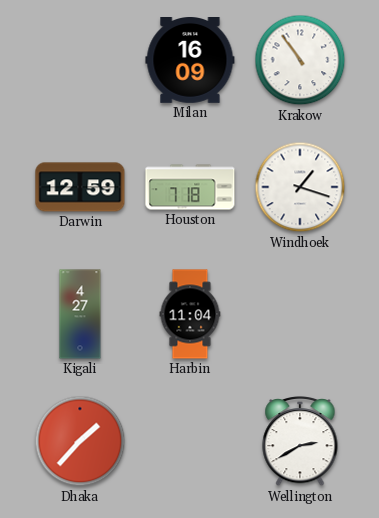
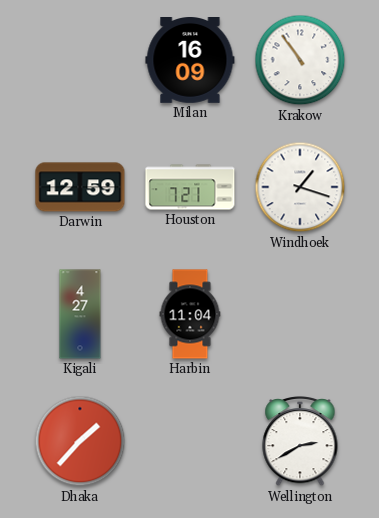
Houston: 7:18 -> 7:21 (190, 187)
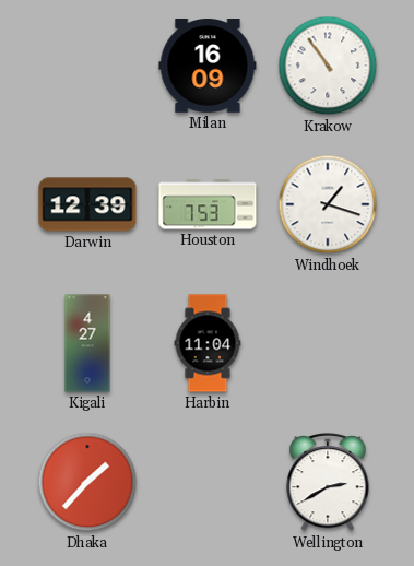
Darwin: 12:59 -> 12:39 (87, 204)
Houston: 7:21 -> 7:53 (208, 204)
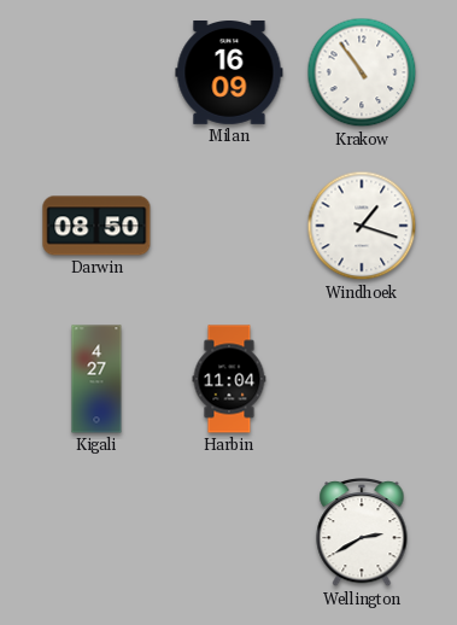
Darwin: 12:39 -> 08:50 (96, 226)
Houston: 7:53 -> none (208, 204)
Dhaka: 1:37 -> none (87, 482)
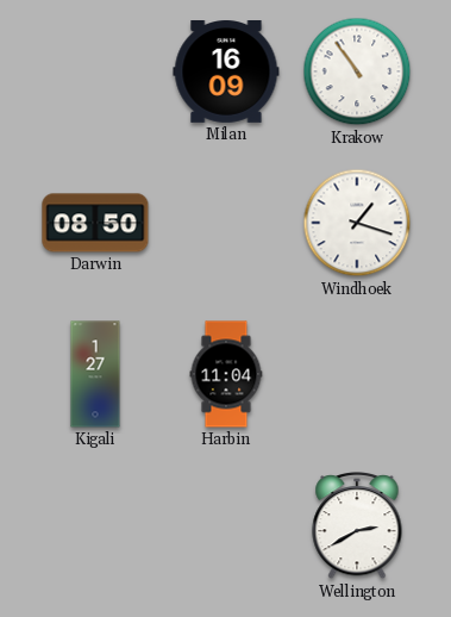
Kigali: 4:27 -> 1:27 (95, 374)
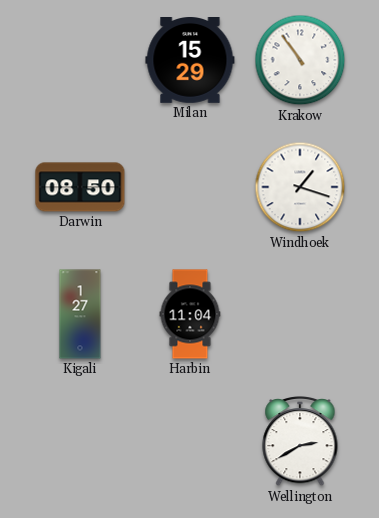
Milan: 16:09 -> 15:29 (190, 61)
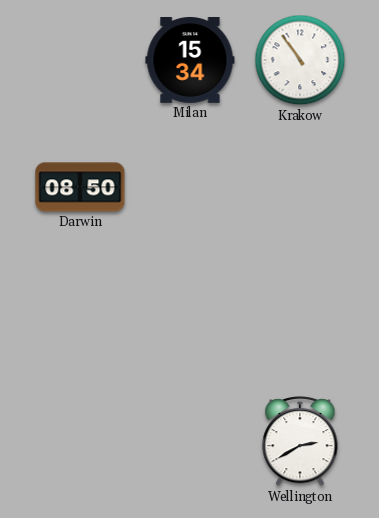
Milan: 15:29 -> 15:34 (190, 61)
Windhoek: 1:18 -> none (300, 187)
Kigali: 1:27 -> none (80, 314)
Harbin: 11:04 -> none (190, 314)
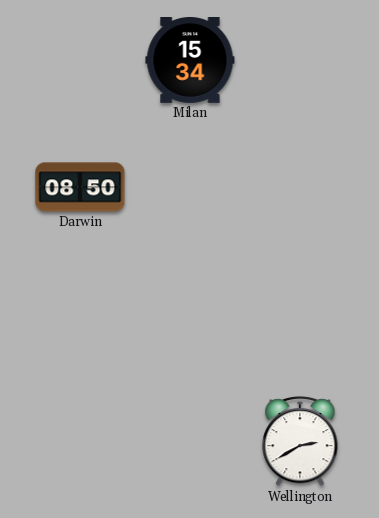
Krakow: 10:54 -> none (300, 60)
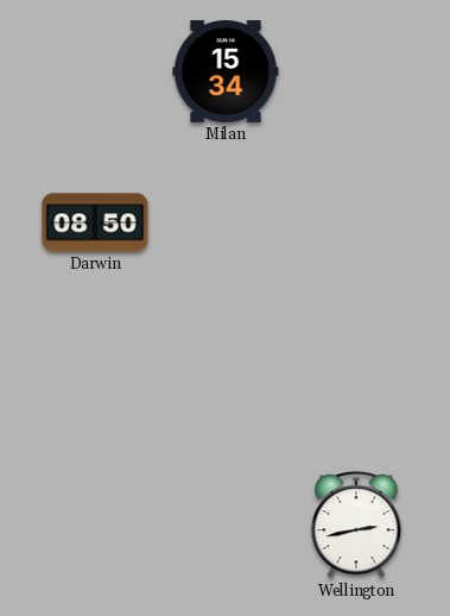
Wellington: 2:40 -> 2:43 (356, 526)
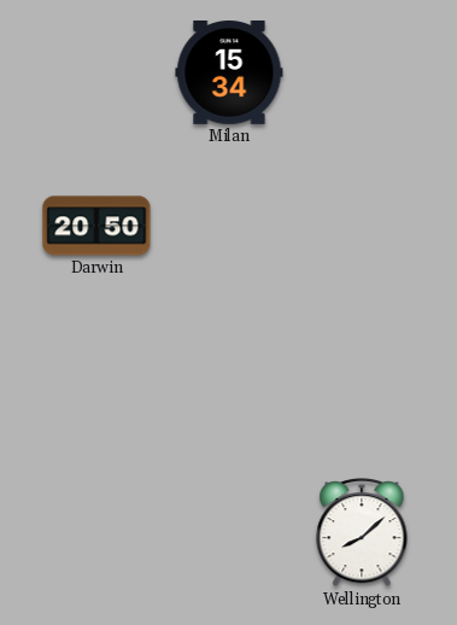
Darwin: 08:50 -> 20:50 (96, 226)
Wellington: 2:43 -> 8:08 (362, 533)
